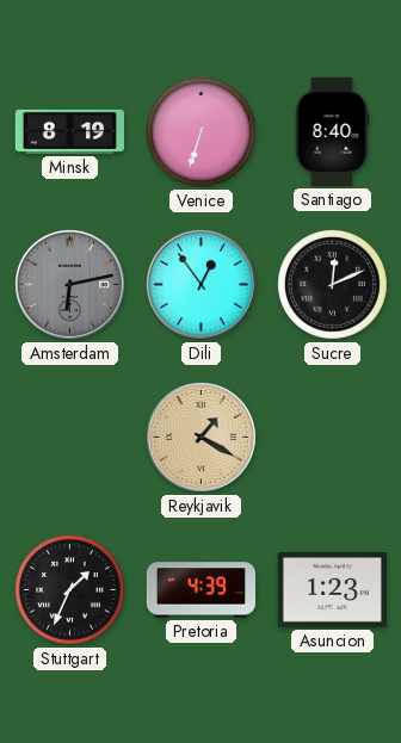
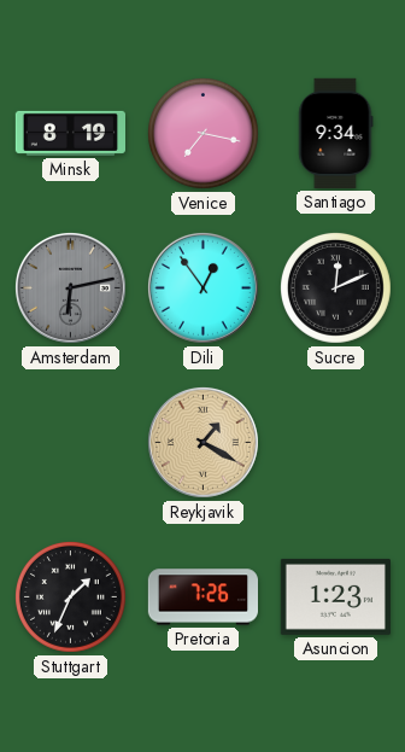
Venice: 6:33 -> 7:17 (204, 134)
Santiago: 8:40 -> 9:34 (336, 133)
Pretoria: 4:39 -> 7:26 (202, 597)
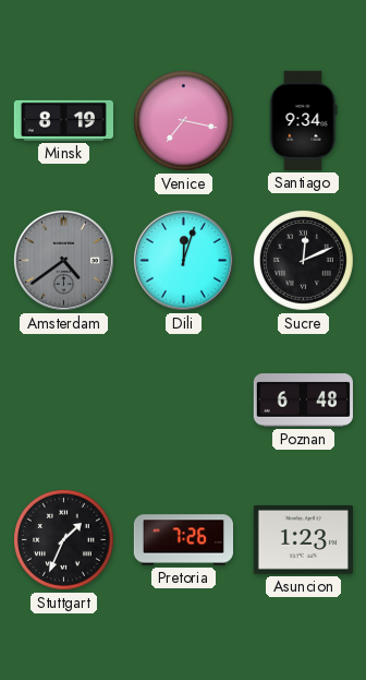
Amsterdam: 6:13 -> 4:39 (63, 260)
Dili: 12:54 -> 12:03 (183, 260)
Reykjavik: 1:20 -> none (202, 442)
Poznan: none -> 6:48 (303, 401)
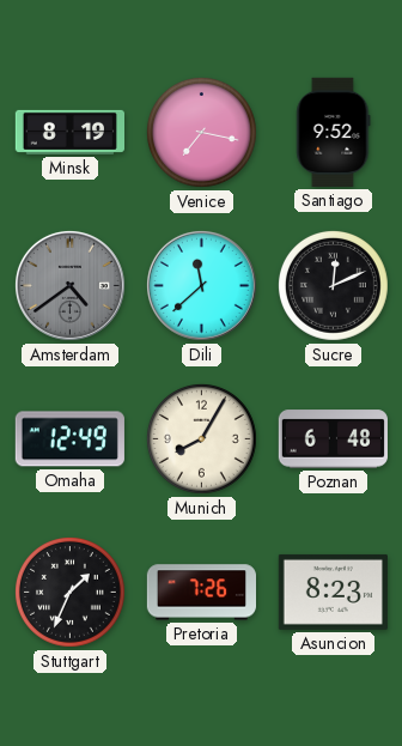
Santiago: 9:34 -> 9:52 (334, 132)
Dili: 12:03 -> 11:38 (201, 285)
Omaha: none -> 12:49 (69, 439)
Munich: none -> 8:05 (202, 439)
Asuncion: 1:23 -> 8:23 (333, 592)
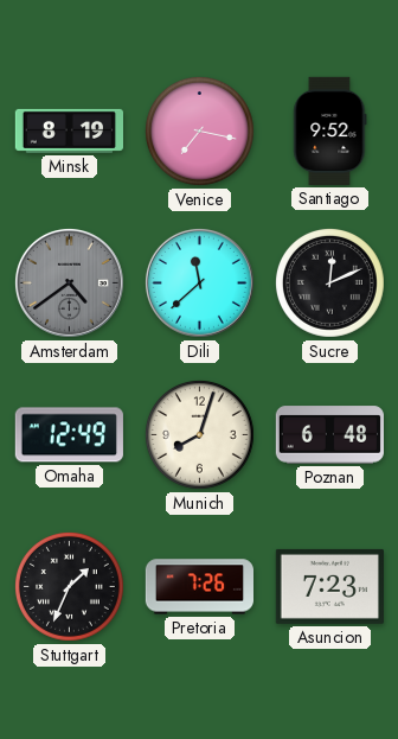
Munich: 8:05 -> 8:03 (200, 435)
Asuncion: 8:23 -> 7:23 (329, 586)
